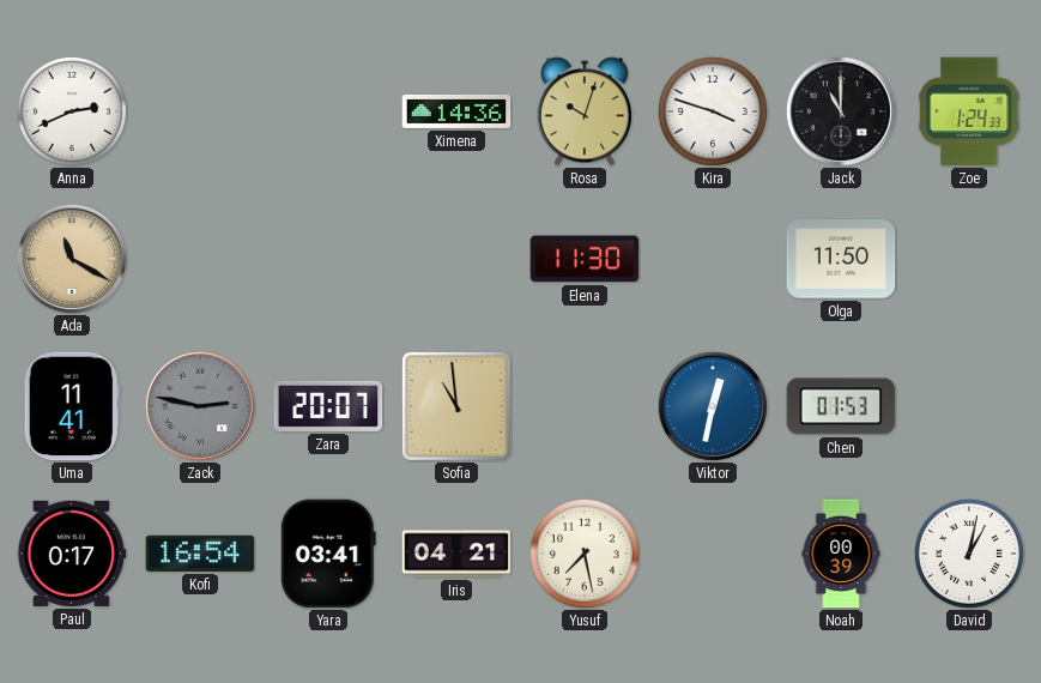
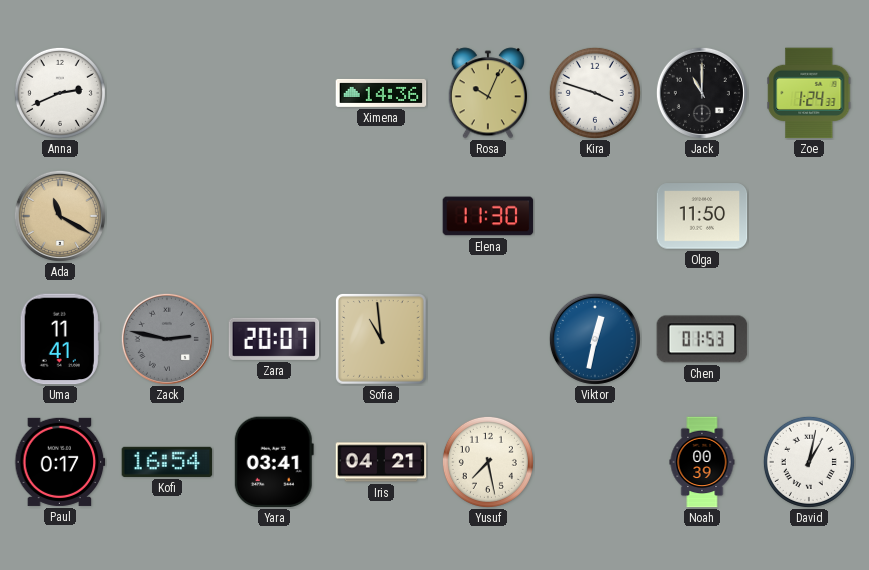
Rosa: 10:03 -> 10:04 (487, 93)
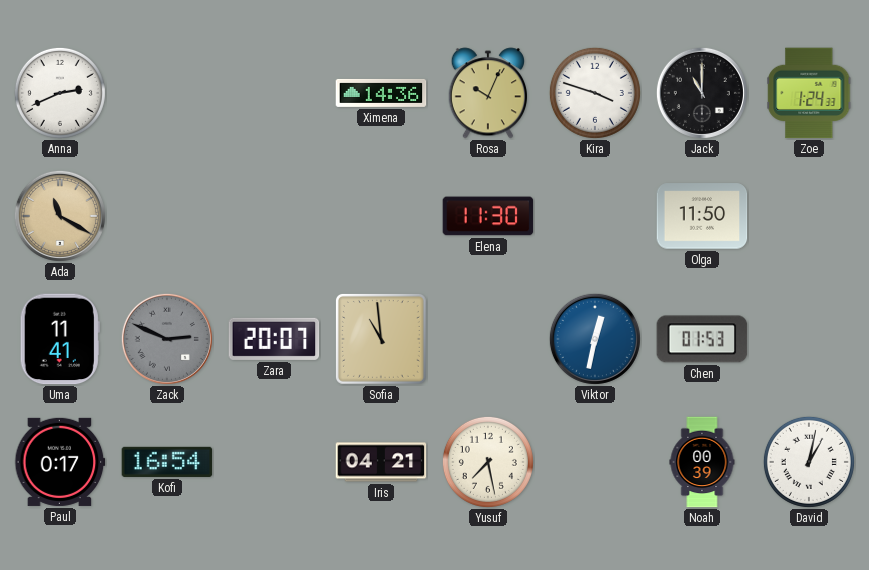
Zack: 2:47 -> 2:49 (167, 339)
Yara: 03:41 -> none (274, 462)
